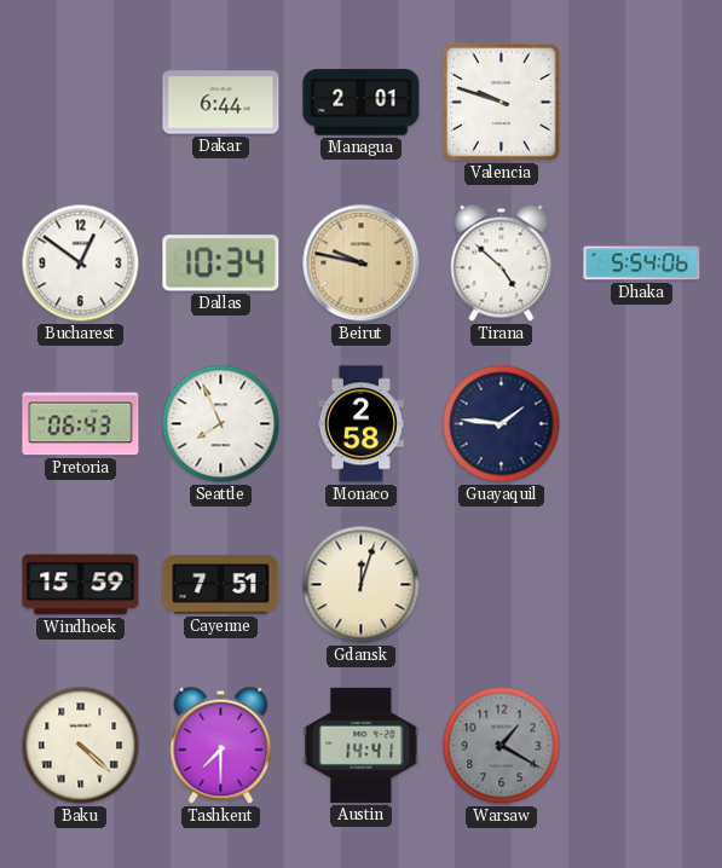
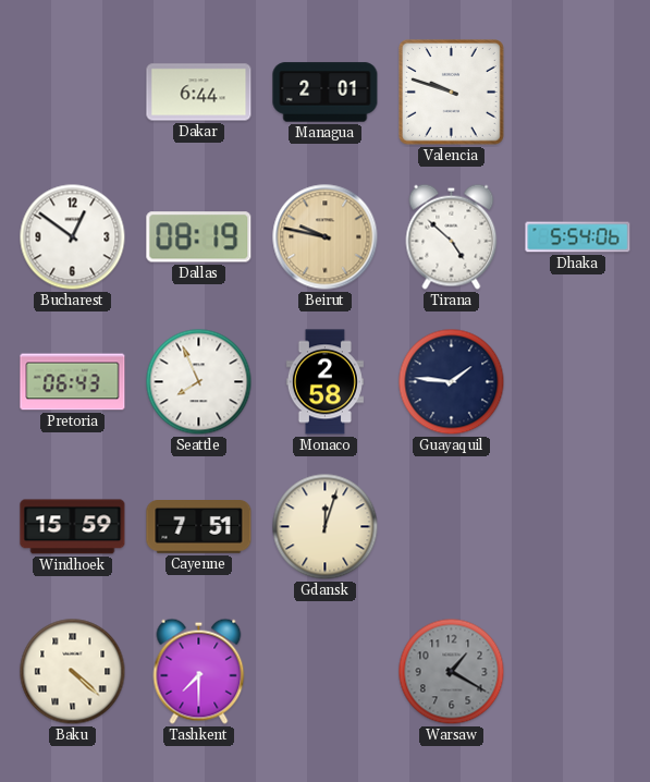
Dallas: 10:34 -> 08:19 (199, 237)
Austin: 14:41 -> none (362, 745)
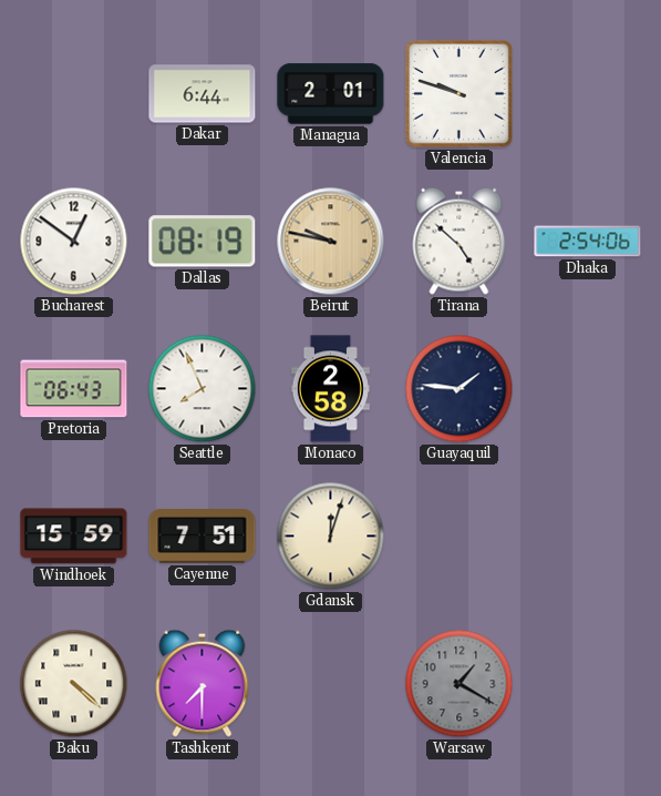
Dhaka: 5:54 -> 2:54 (588, 242)
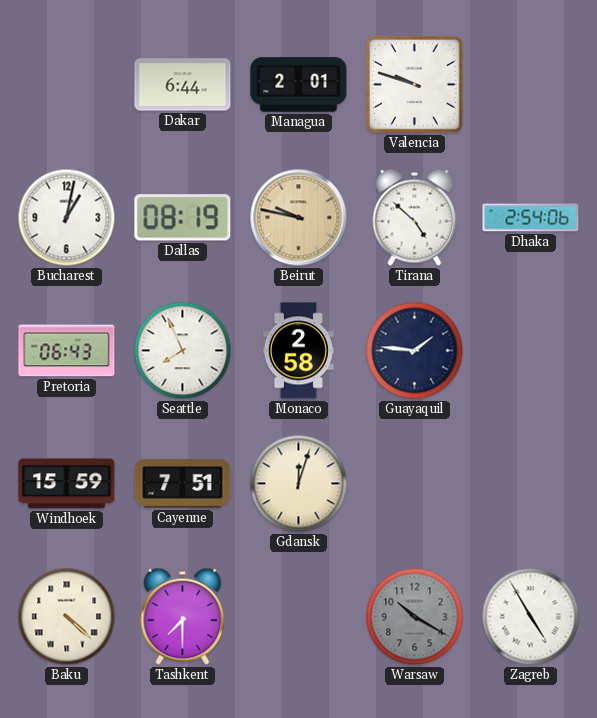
Bucharest: 12:51 -> 1:02 (67, 218)
Warsaw: 1:20 -> 10:20 (415, 617)
Zagreb: none -> 4:55 (531, 617)
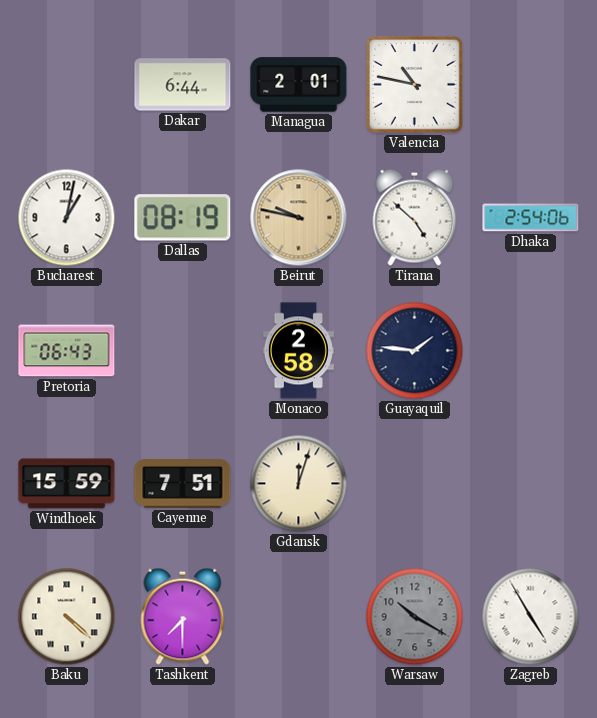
Valencia: 9:48 -> 10:47 (415, 85)
Seattle: 7:56 -> none (183, 351)
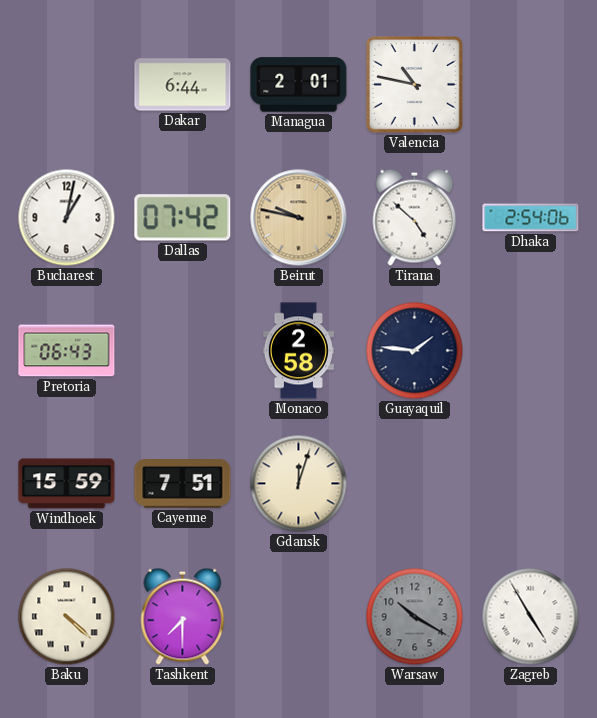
Dallas: 08:19 -> 07:42 (183, 218)
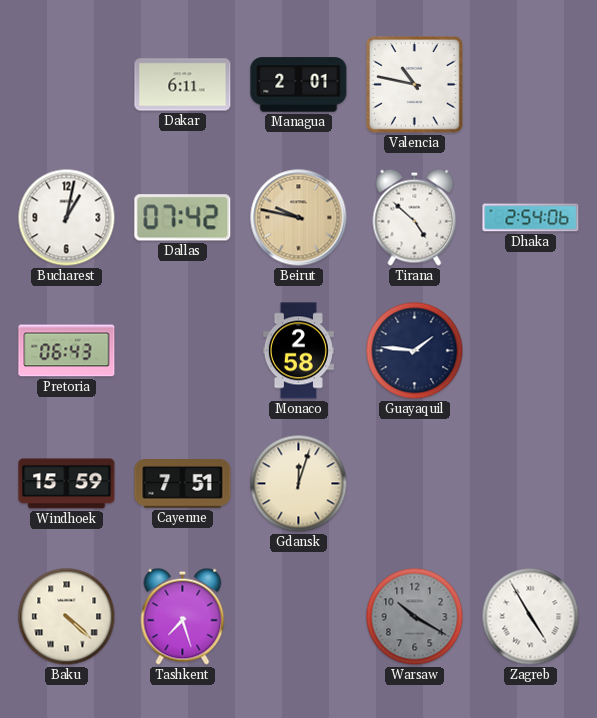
Dakar: 6:44 -> 6:11 (183, 85)
Tashkent: 7:30 -> 7:27 (183, 616)
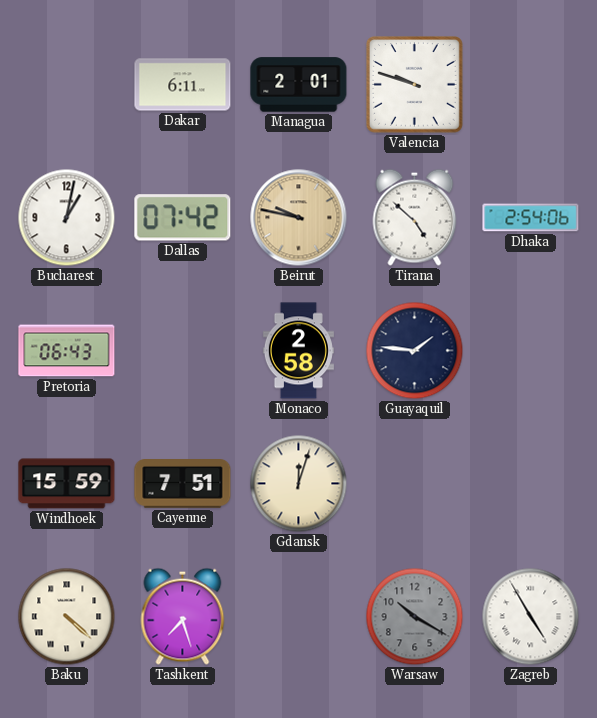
Valencia: 10:47 -> 9:48 (415, 85)
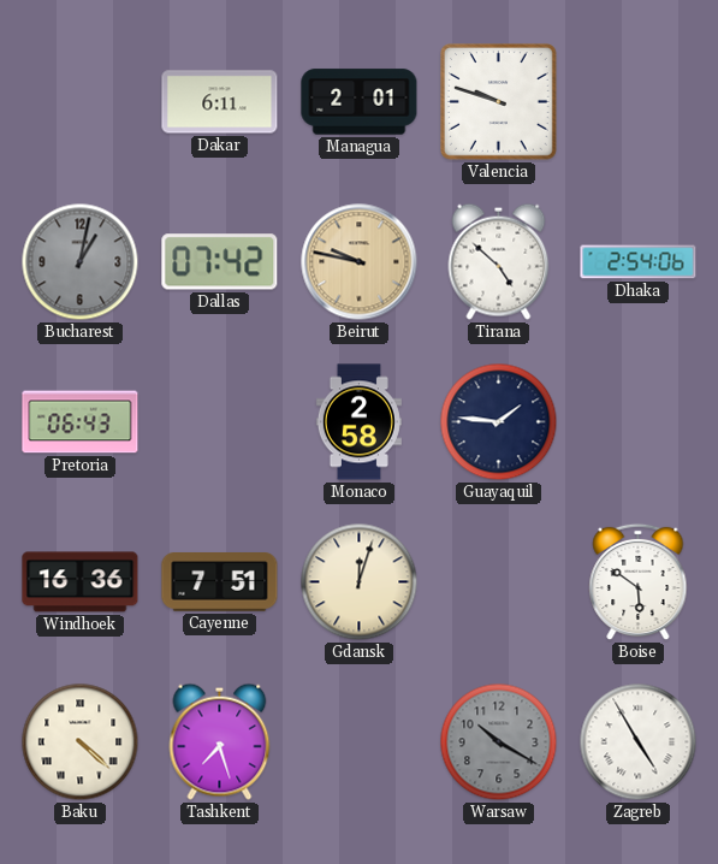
Bucharest dial: white -> grey (81, 262)
Windhoek: 15:59 -> 16:36 (81, 582)
Boise: none -> 5:51 (639, 582)
